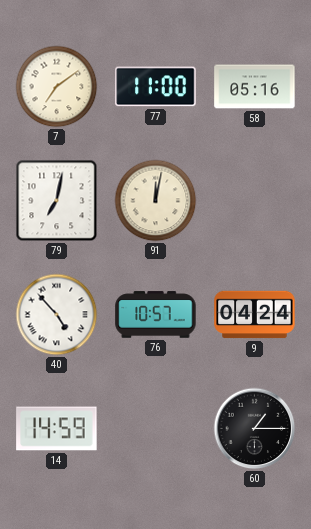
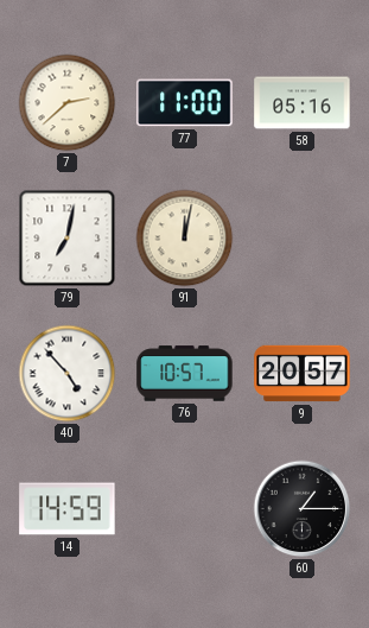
7: 7:09 -> 2:38 (68, 103)
9: 04:24 -> 20:57 (303, 374)
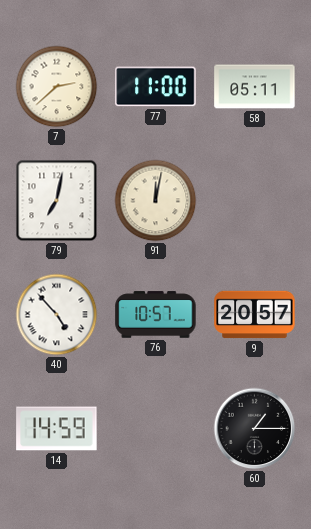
58: 05:16 -> 05:11 (255, 87)
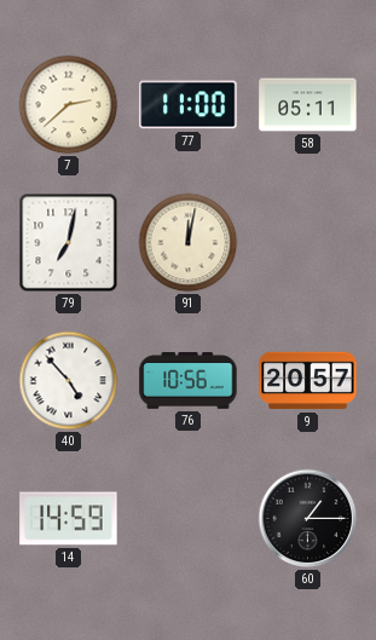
76: 10:57 -> 10:56 (189, 381)
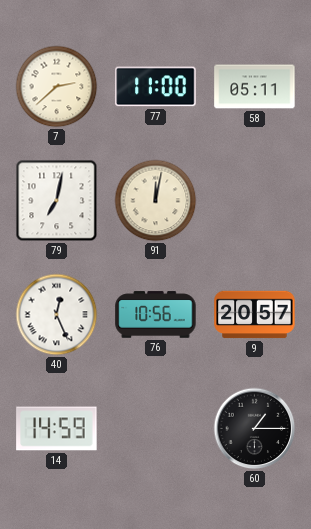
40: 4:53 -> 12:26 (57, 315)
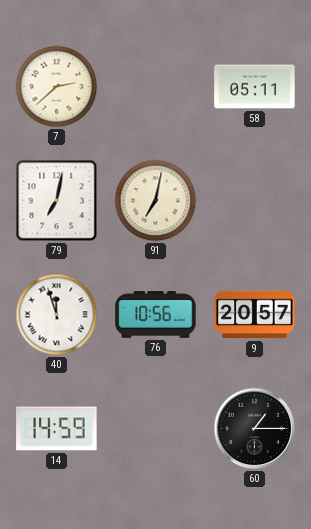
77: 11:00 -> none (156, 87)
91: 12:02 -> 7:02 (156, 201)
40: 12:26 -> 11:57 (57, 315)
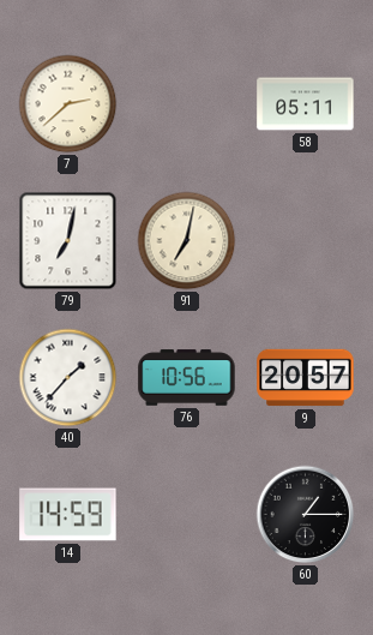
40: 11:57 -> 1:37 (68, 378)
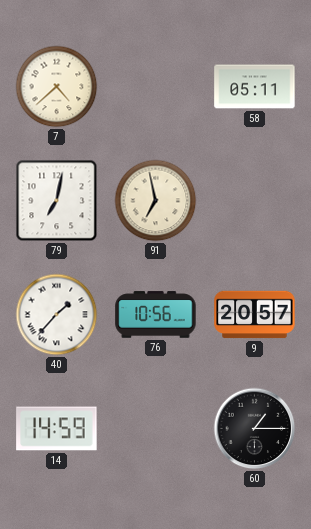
7: 2:38 -> 4:38 (57, 87)
91: 7:02 -> 6:58 (156, 201)
